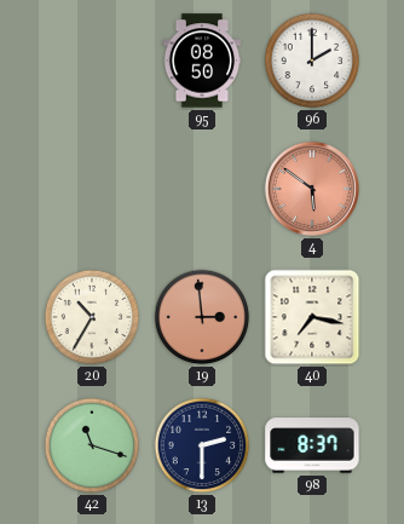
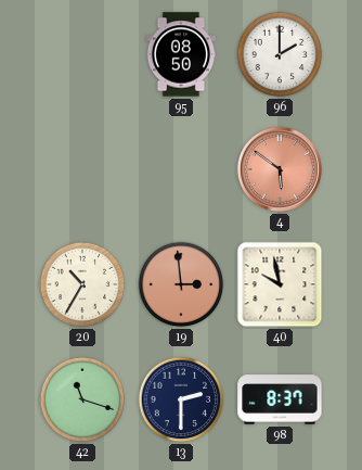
40: 7:17 -> 9:58 (280, 284)
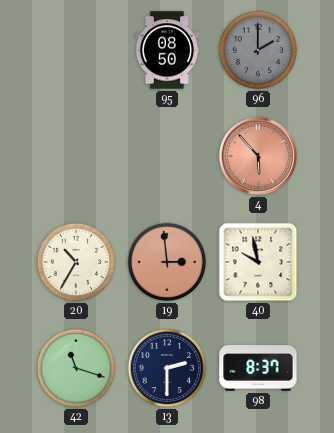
96 dial: white -> grey (258, 50)
4: 5:51 -> 5:53 (258, 156)
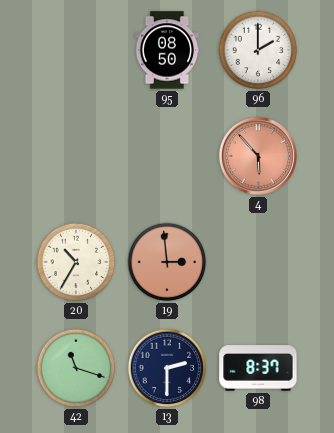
96 dial: grey -> white (258, 50)
40: 9:58 -> none (258, 262)
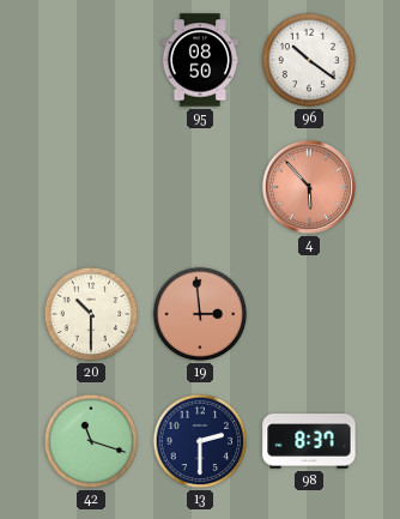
96: 2:00 -> 10:21 (309, 60)
20: 10:35 -> 10:30 (91, 314)
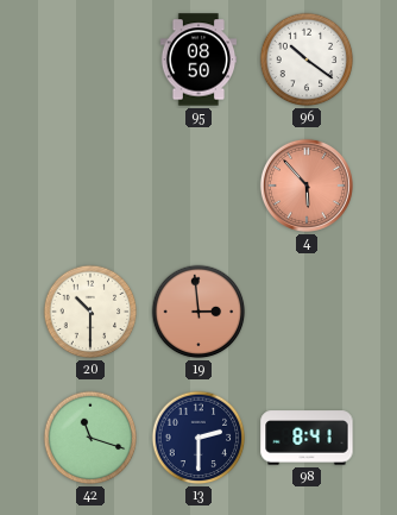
98: 8:37 -> 8:41 (307, 438)
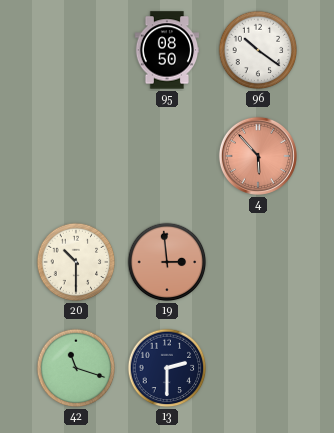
98: 8:41 -> none (307, 438)
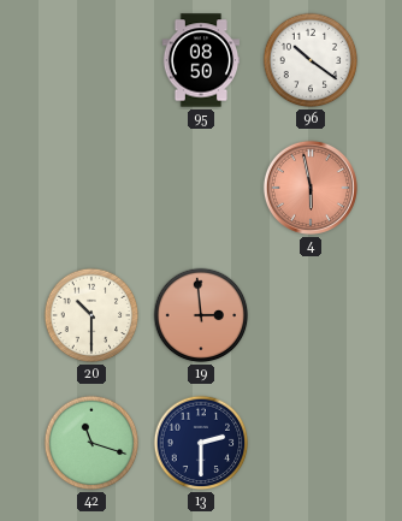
4: 5:53 -> 5:58 (311, 188)
